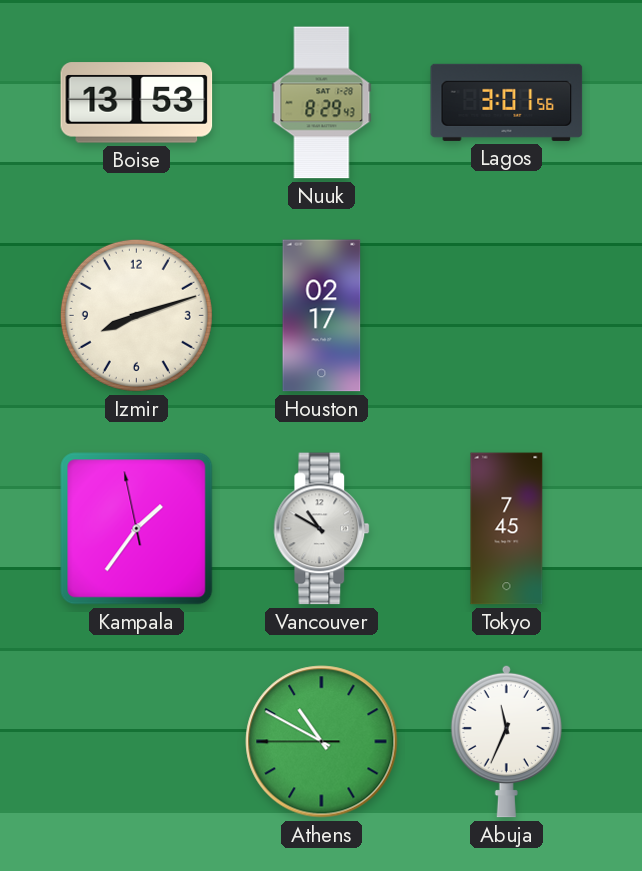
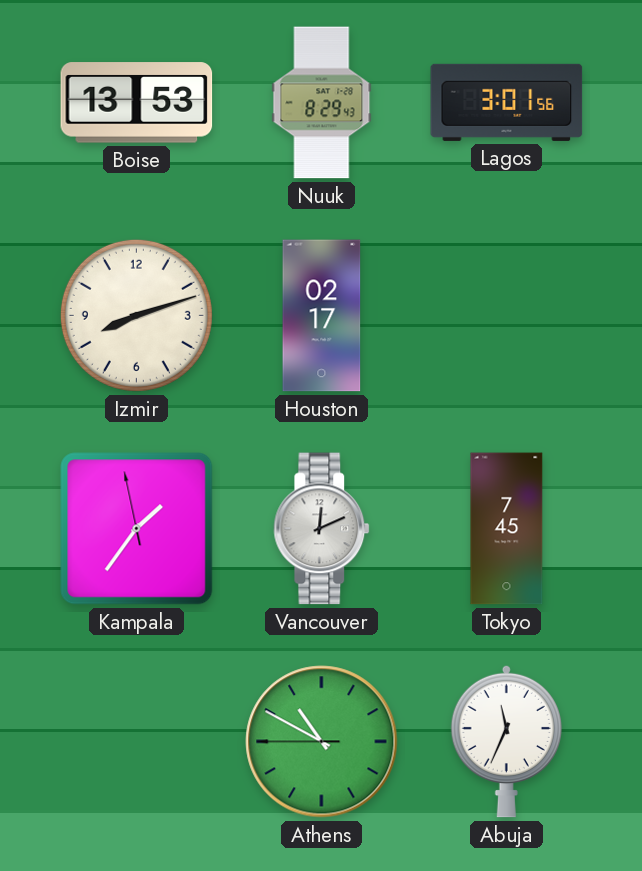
Vancouver: 10:50 -> 12:11 (322, 529)
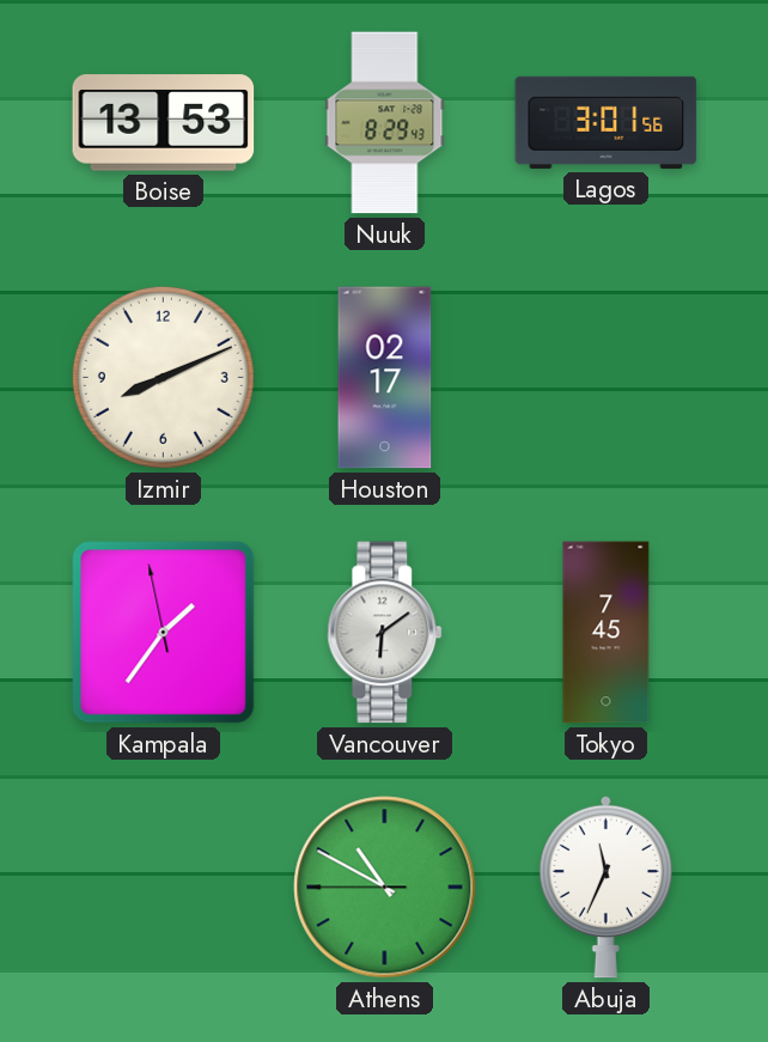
Izmir: 8:12 -> 8:11 (163, 377)
Vancouver: 12:11 -> 6:09 (385, 633)
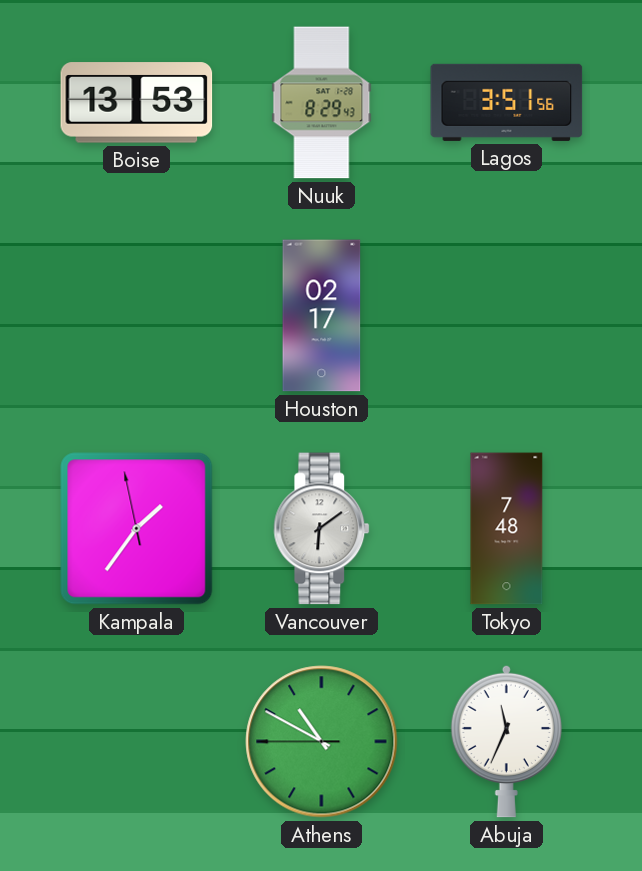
Lagos: 3:01 -> 3:51 (507, 102)
Izmir: 8:11 -> none (163, 377)
Tokyo: 7:45 -> 7:48 (507, 529)
